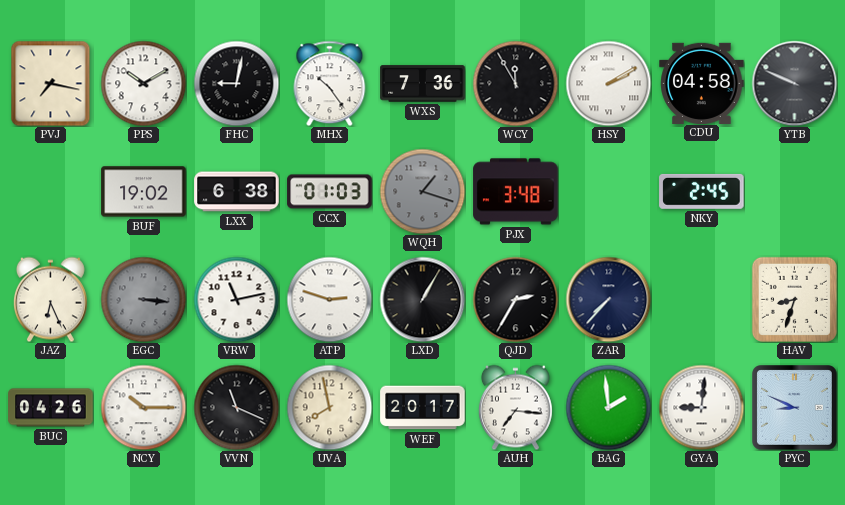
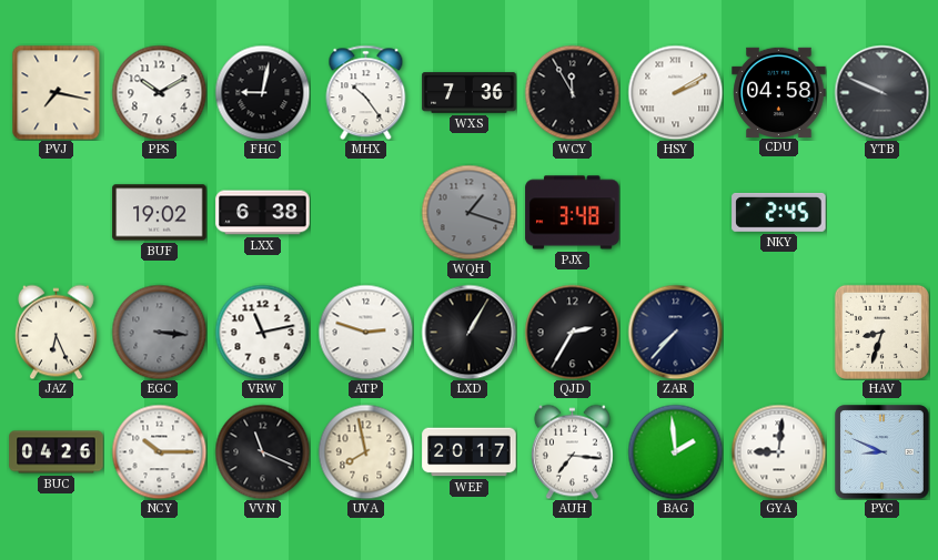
CCX: 01:03 -> none (330, 192)
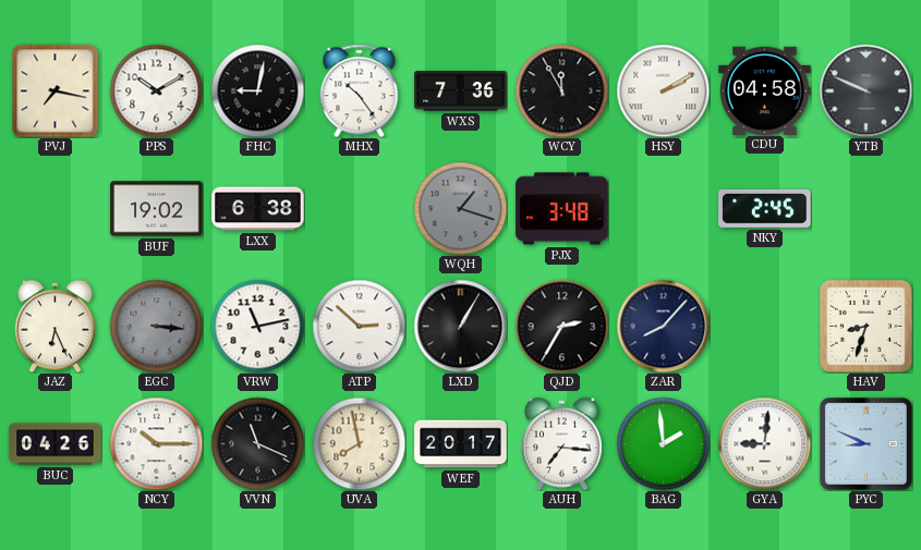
ATP: 2:48 -> 2:52 (359, 326)
ZAR: 7:37 -> 8:07 (663, 326)
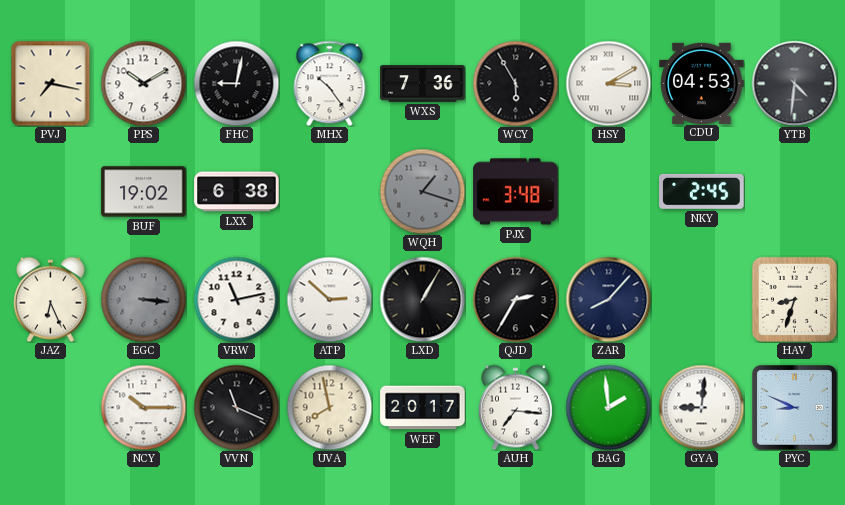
WCY: 11:55 -> 5:55 (515, 83)
HSY: 2:10 -> 3:10 (608, 83)
CDU: 04:58 -> 04:53 (702, 83)
YTB: 9:49 -> 4:31 (794, 83)
BUC: 04:26 -> none (56, 444)
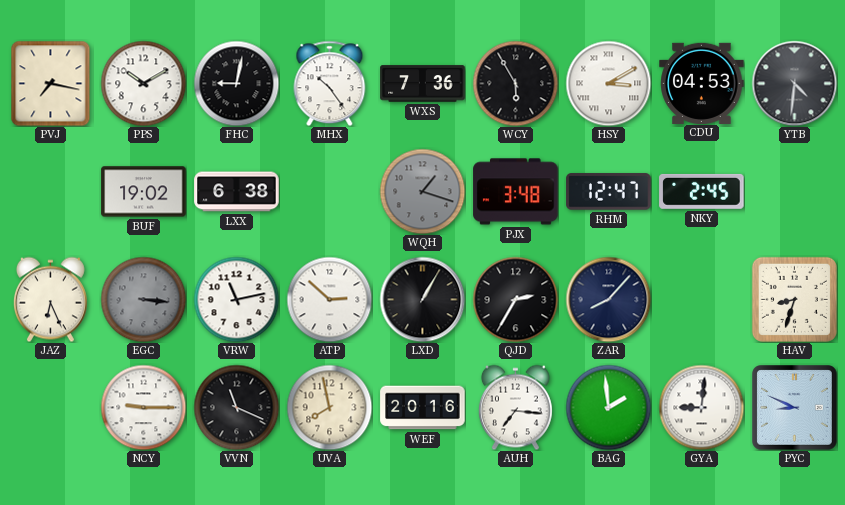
RHM: none -> 12:47 (609, 192)
NCY: 10:15 -> 9:15 (143, 407)
WEF: 20:17 -> 20:16 (423, 408)
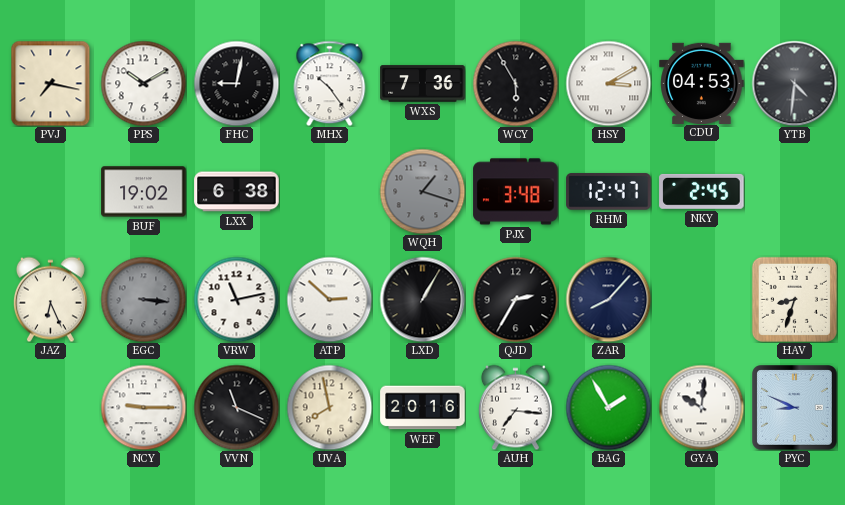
BAG: 1:59 -> 1:55 (608, 407)
GYA: 9:01 -> 10:01 (701, 407)
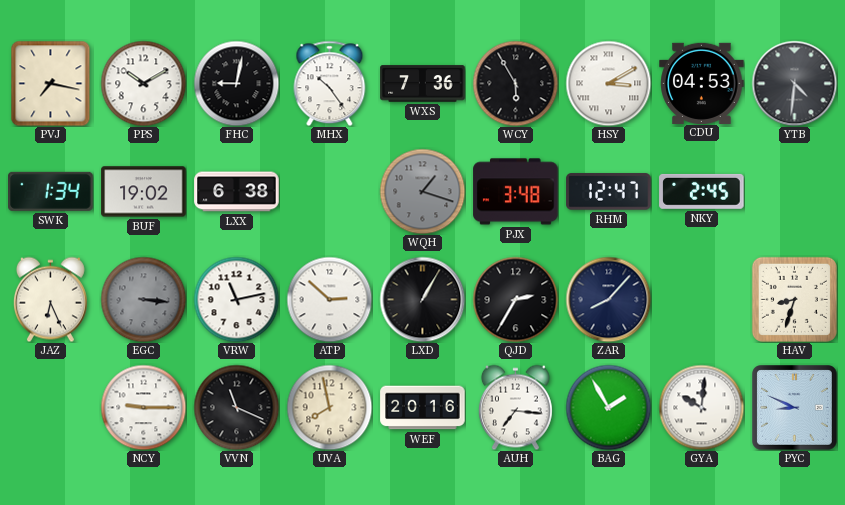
SWK: none -> 1:34 (51, 191)
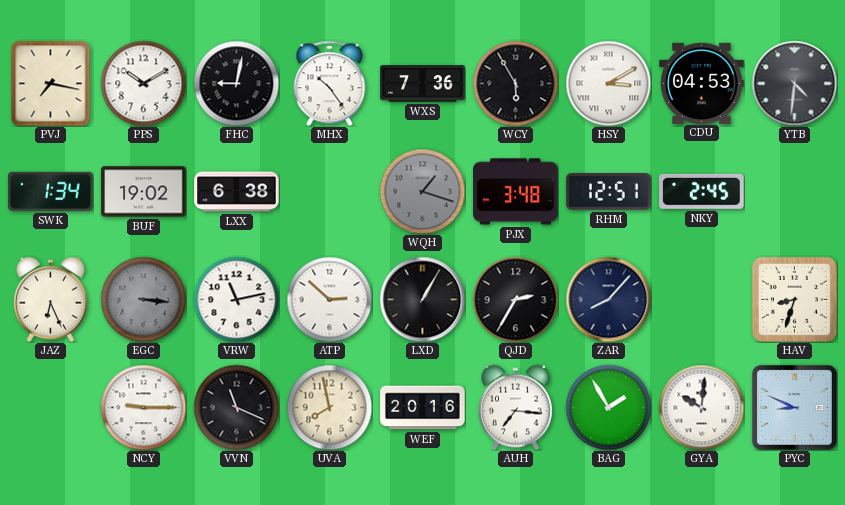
RHM: 12:47 -> 12:51 (609, 192)
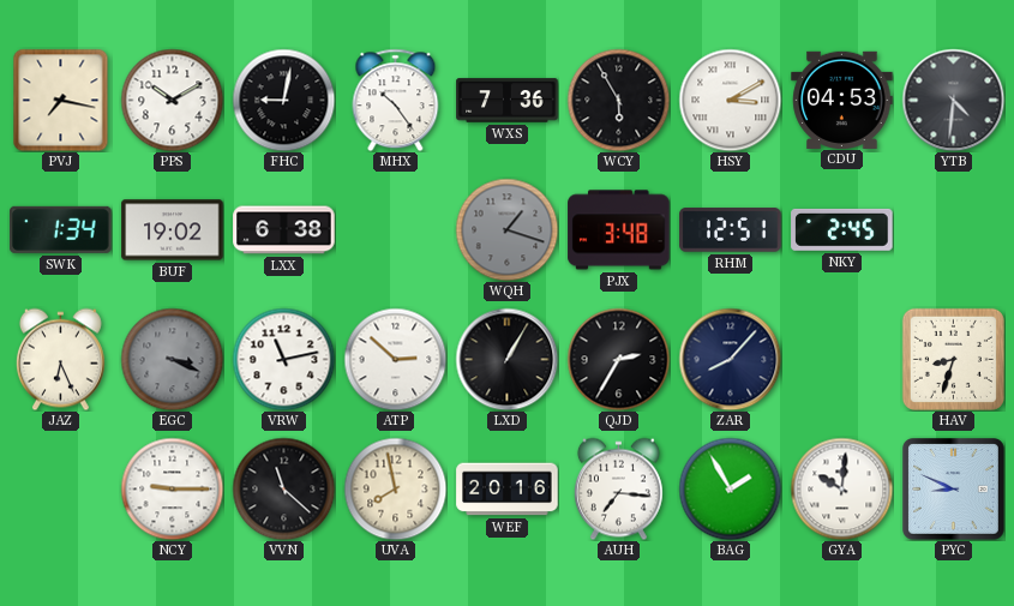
EGC: 3:16 -> 3:19 (172, 359)
VVN: 11:19 -> 11:22 (283, 488)
